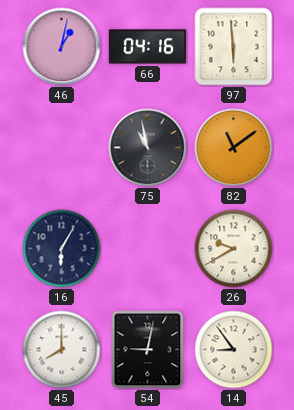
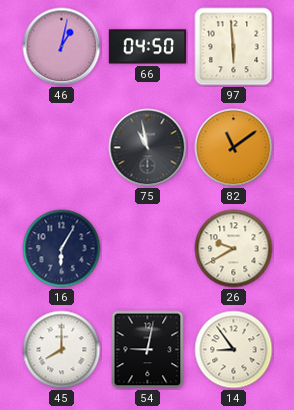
66: 04:16 -> 04:50 (148, 47)
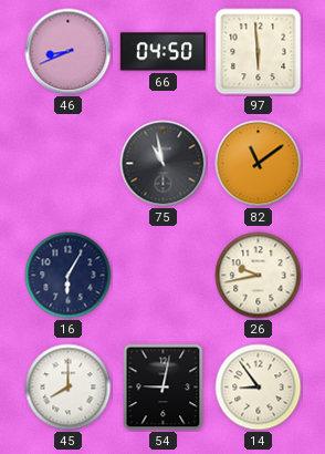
46: 1:02 -> 8:41 (69, 52)
26: 9:40 -> 9:43 (259, 276)
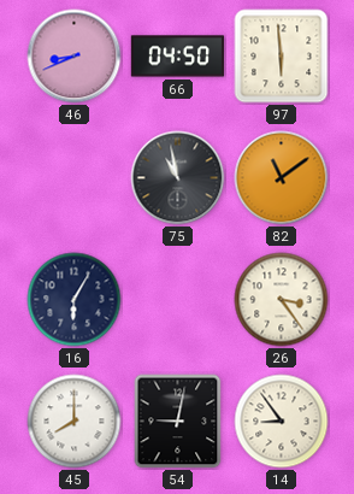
26: 9:43 -> 3:24 (282, 300)
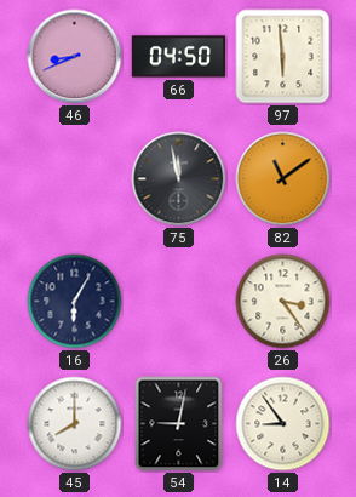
75: 10:58 -> 11:58 (179, 179)
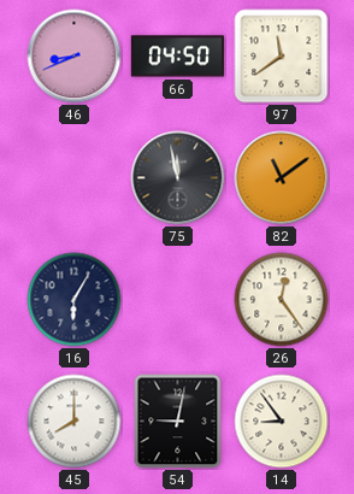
97: 5:59 -> 11:39 (282, 57)
26: 3:24 -> 12:24 (282, 300)
